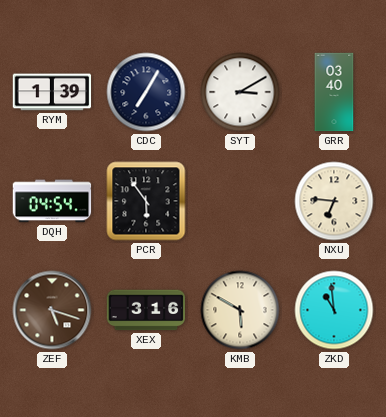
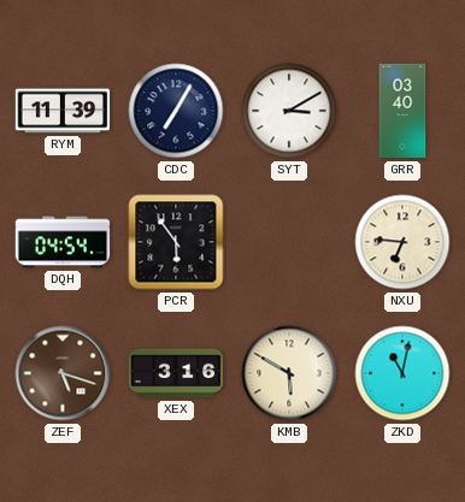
RYM: 1:39 -> 11:39 (63, 111)
ZKD: 10:59 -> 11:02 (402, 373)
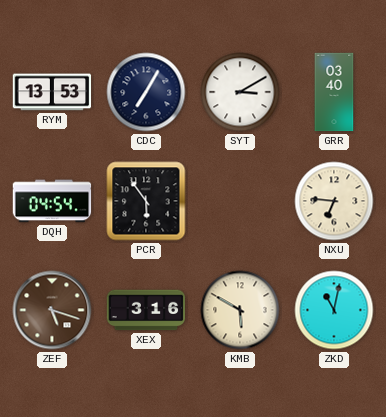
RYM: 11:39 -> 13:53 (52, 92)
